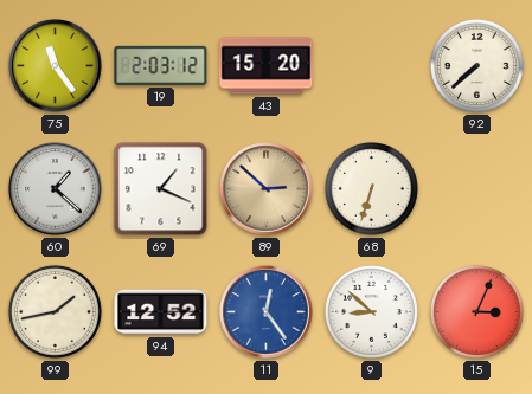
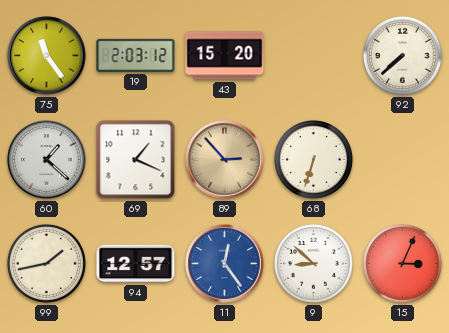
89: 2:52 -> 2:53 (225, 160)
94: 12:52 -> 12:57 (136, 264)
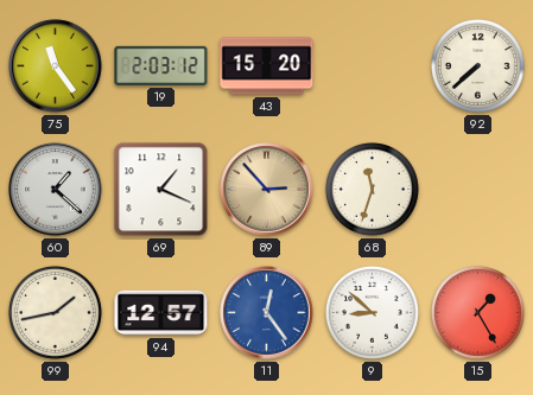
68: 6:33 -> 11:33 (372, 189)
15: 3:04 -> 1:25 (477, 312)
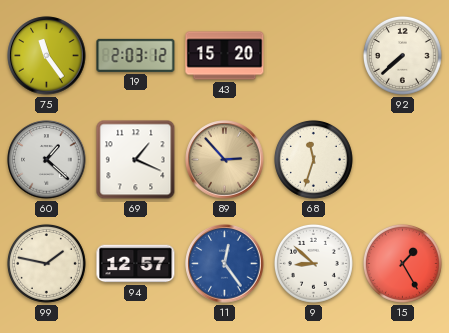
99: 1:43 -> 1:47 (46, 263)
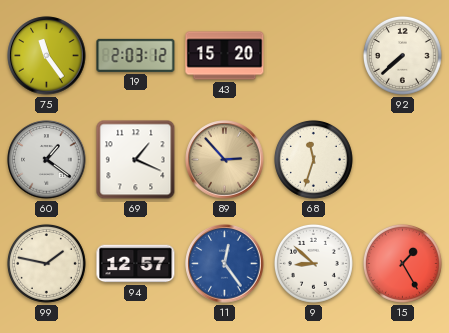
60: 1:22 -> 1:21 (47, 160)
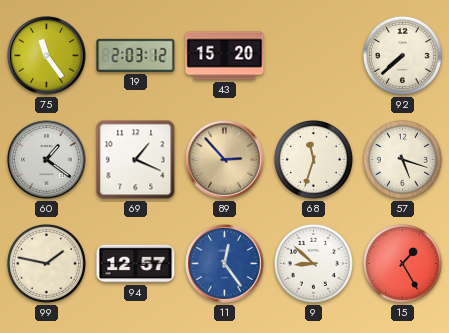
57: none -> 5:18 (402, 159)
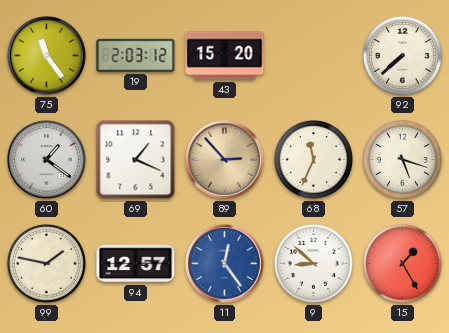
68: 11:33 -> 11:34 (313, 159)
